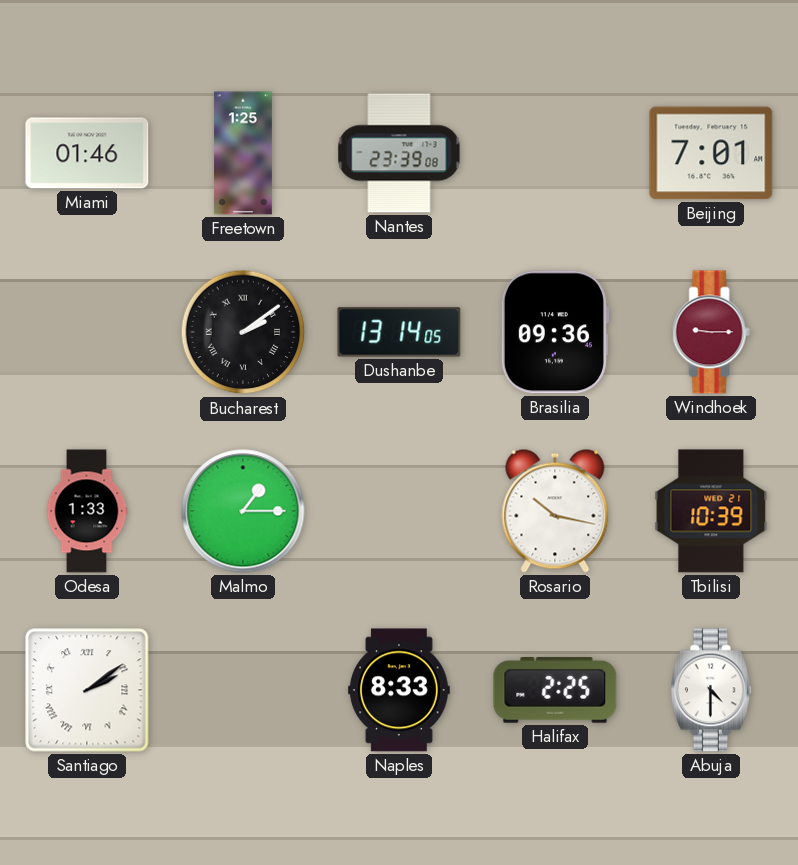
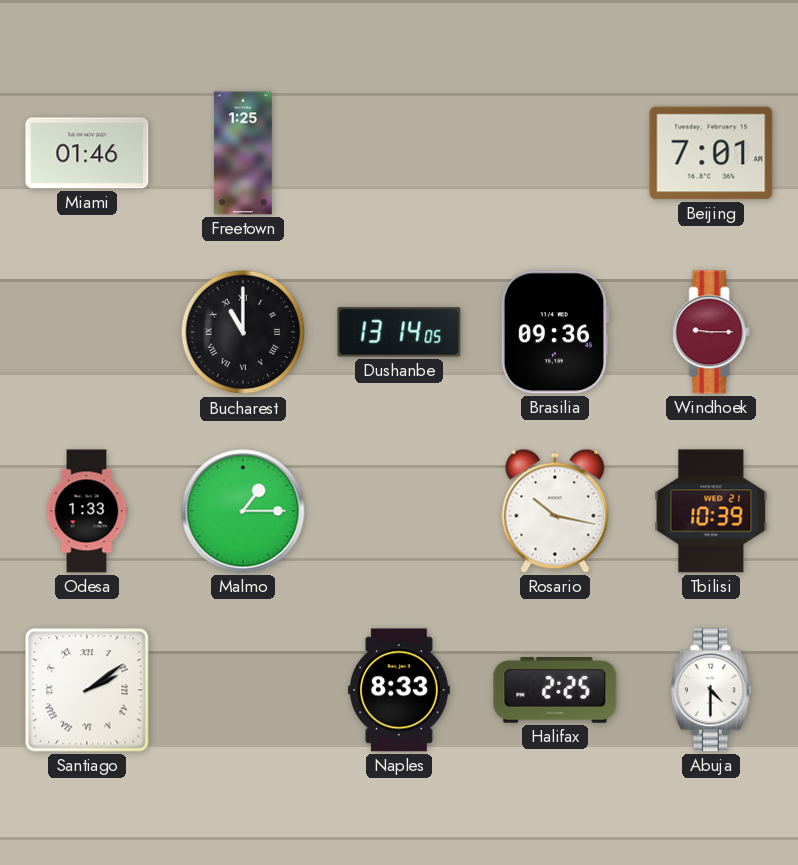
Nantes: 23:39 -> none (399, 153)
Bucharest: 2:09 -> 11:00 (243, 332)
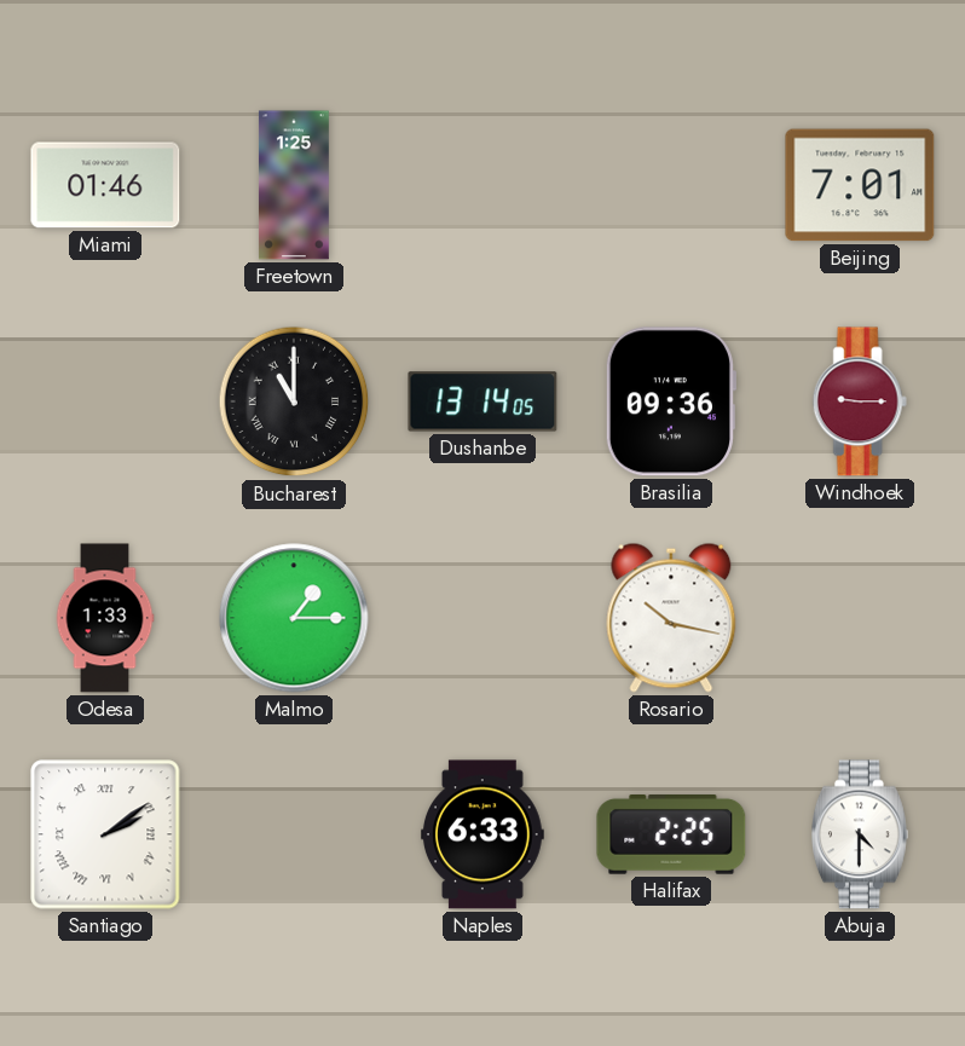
Tbilisi: 10:39 -> none (711, 511)
Naples: 8:33 -> 6:33 (482, 834)
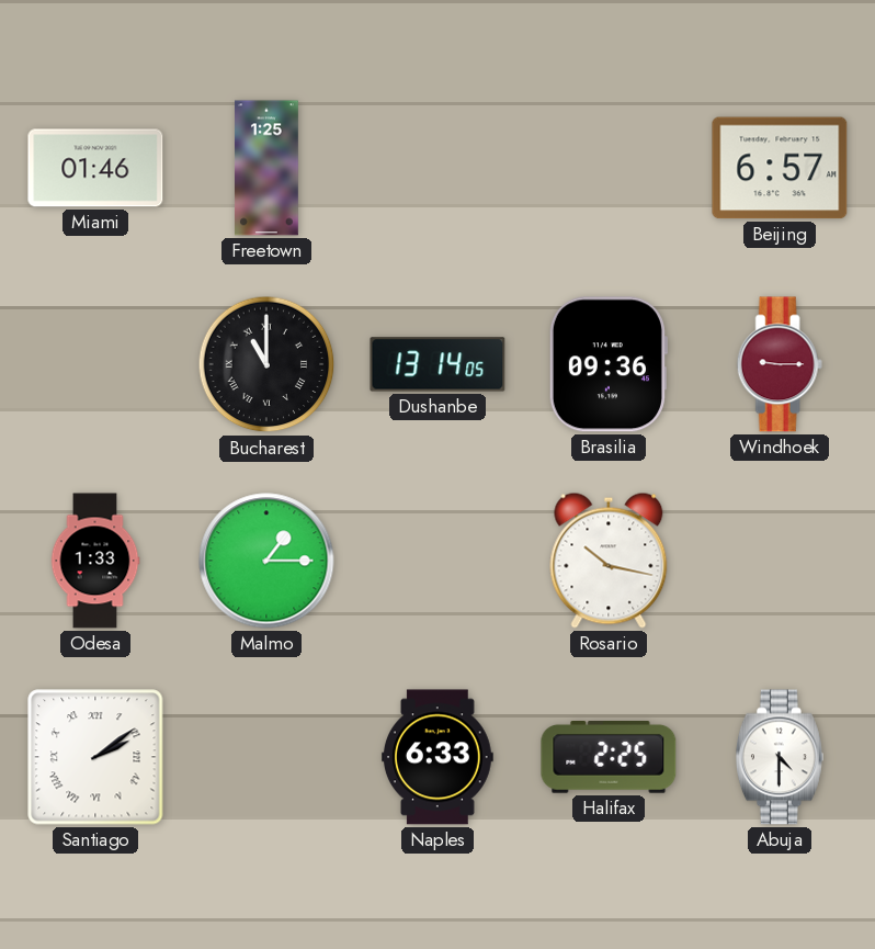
Beijing: 7:01 -> 6:57 (780, 168)
